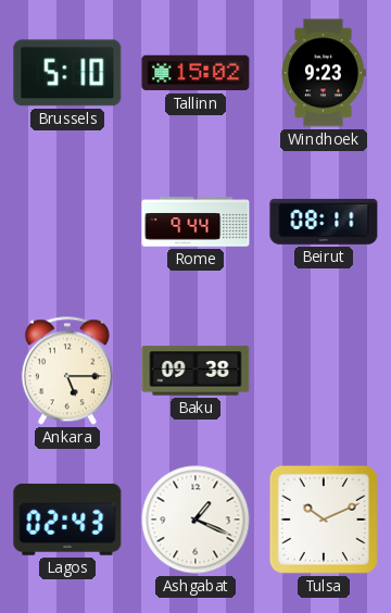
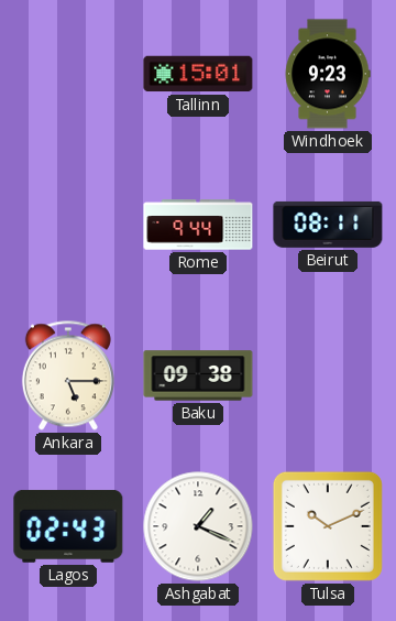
Brussels: 5:10 -> none (67, 73)
Tallinn: 15:02 -> 15:01 (198, 74)
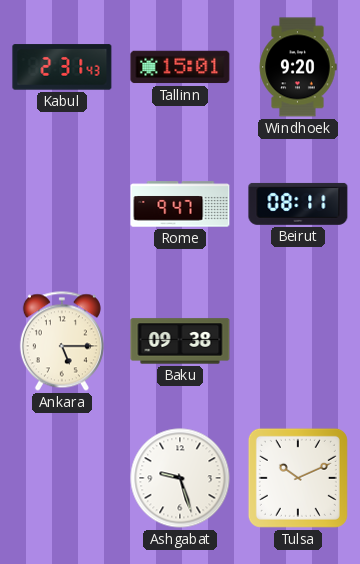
Kabul: none -> 2:31 (62, 67)
Windhoek: 9:23 -> 9:20 (298, 67)
Rome: 9:44 -> 9:47 (180, 204)
Lagos: 02:43 -> none (68, 526)
Ashgabat: 1:19 -> 9:27 (180, 478)
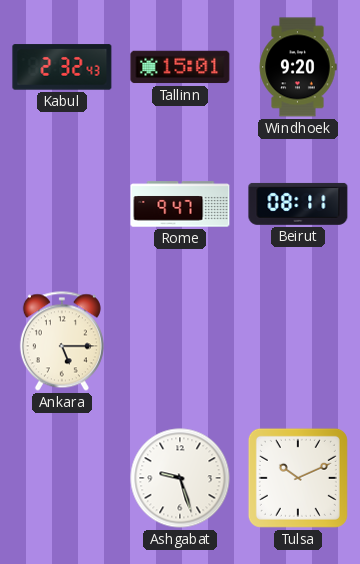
Kabul: 2:31 -> 2:32 (62, 67)
Baku: 09:38 -> none (180, 341)
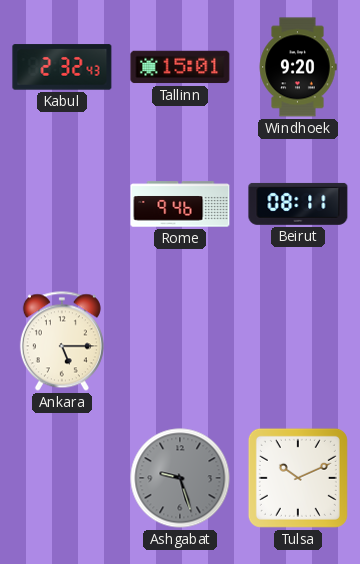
Rome: 9:47 -> 9:46 (180, 204)
Ashgabat dial: white -> grey (180, 478)
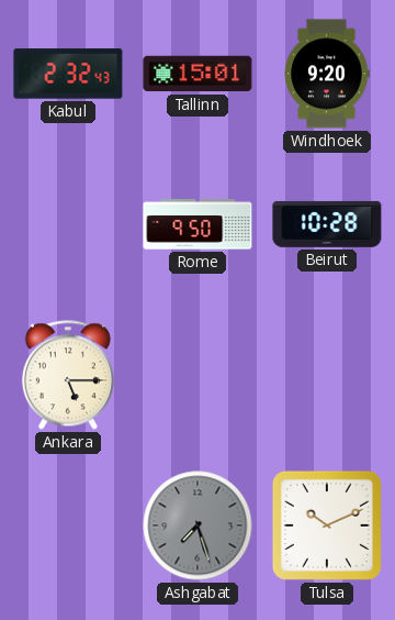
Rome: 9:46 -> 9:50 (198, 224)
Beirut: 08:11 -> 10:28 (327, 224)
Ashgabat: 9:27 -> 7:27 (198, 525)
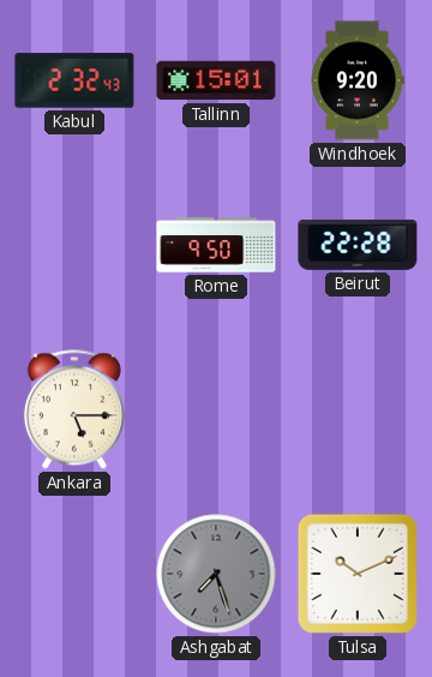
Beirut: 10:28 -> 22:28 (358, 245)
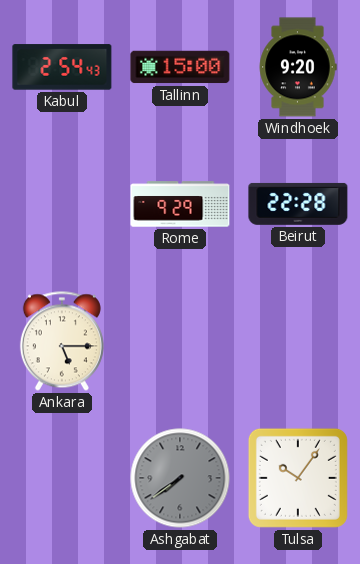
Kabul: 2:32 -> 2:54 (62, 67)
Tallinn: 15:01 -> 15:00 (180, 67)
Rome: 9:50 -> 9:29 (180, 204)
Ashgabat: 7:27 -> 7:39 (180, 478)
Tulsa: 10:11 -> 10:06 (298, 478)
